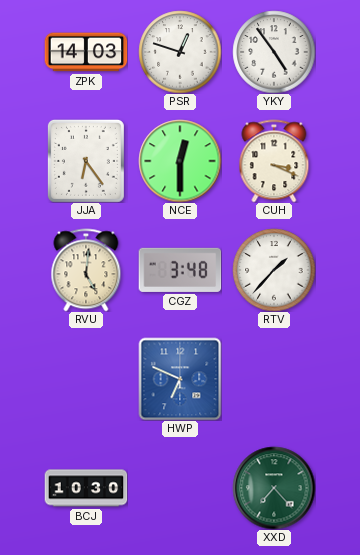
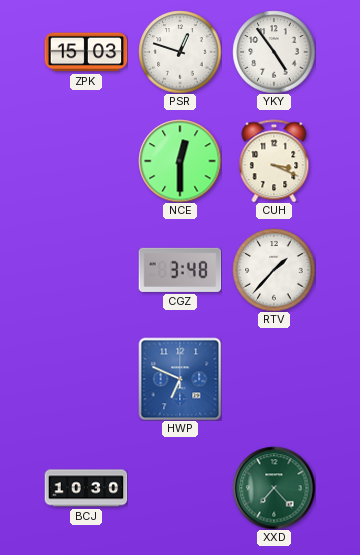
ZPK: 14:03 -> 15:03 (86, 52)
JJA: 6:24 -> none (86, 161)
RVU: 5:01 -> none (86, 270)
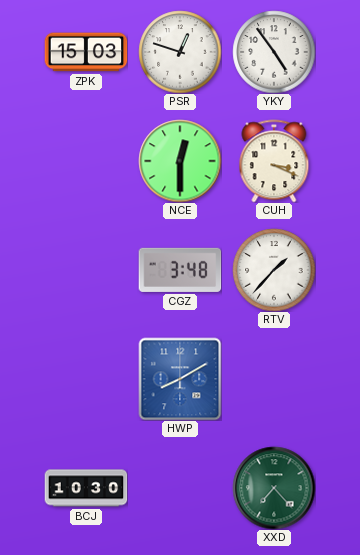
HWP: 6:49 -> 8:10 (180, 379)
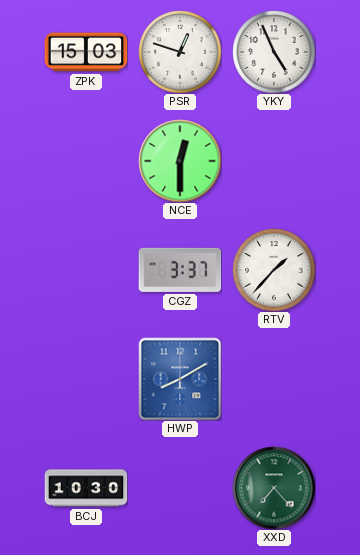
YKY: 4:54 -> 4:56 (274, 52)
CUH: 3:19 -> none (274, 161)
CGZ: 3:48 -> 3:37 (180, 270)
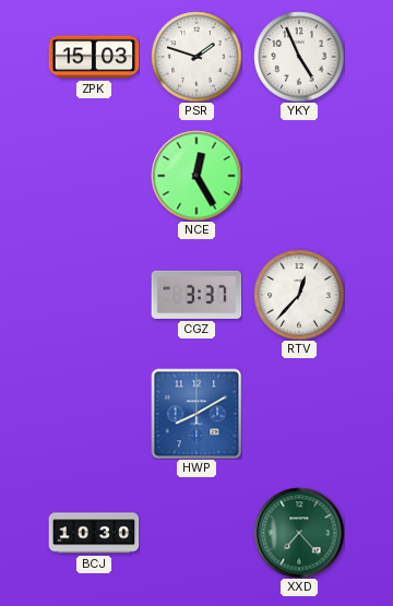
PSR: 12:48 -> 1:48 (196, 57)
NCE: 12:30 -> 12:25 (196, 176)
RTV: 1:37 -> 12:37 (299, 295)
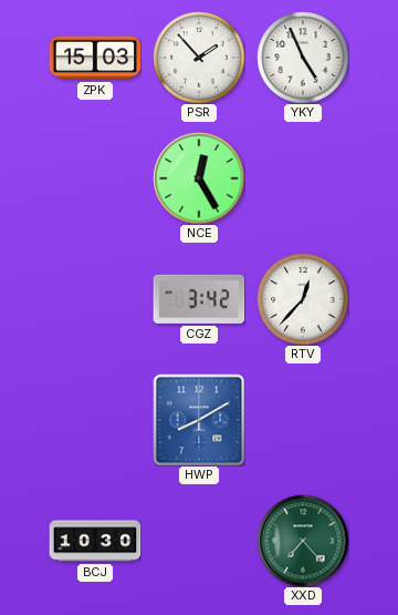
PSR: 1:48 -> 1:53 (199, 58)
CGZ: 3:37 -> 3:42 (199, 299)
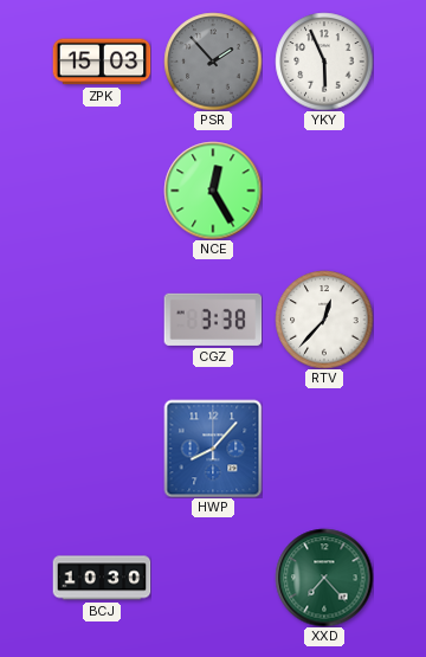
PSR dial: white -> grey (213, 62)
YKY: 4:56 -> 5:56 (324, 62)
CGZ: 3:42 -> 3:38 (213, 320)
HWP: 8:10 -> 8:07 (213, 449)
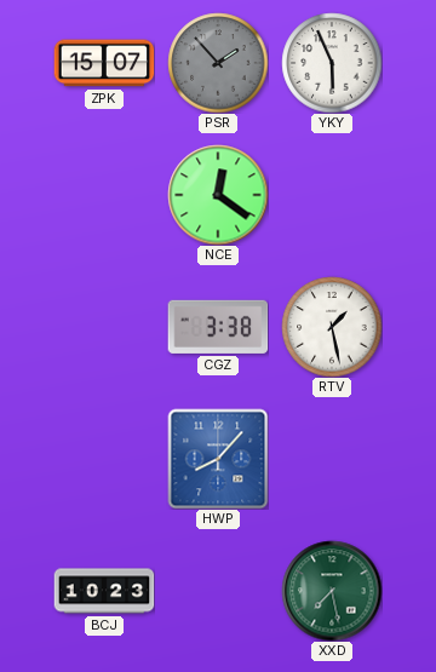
ZPK: 15:03 -> 15:07 (104, 63)
NCE: 12:25 -> 12:21 (218, 195)
RTV: 12:37 -> 1:28 (332, 327)
BCJ: 10:30 -> 10:23 (104, 591)
XXD: 7:23 -> 7:28 (332, 591)
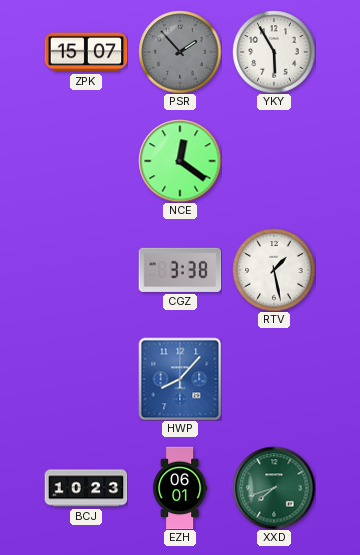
YKY: 5:56 -> 5:55 (274, 52)
EZH: none -> 06:01 (180, 488)
XXD: 7:28 -> 7:42 (274, 488)
